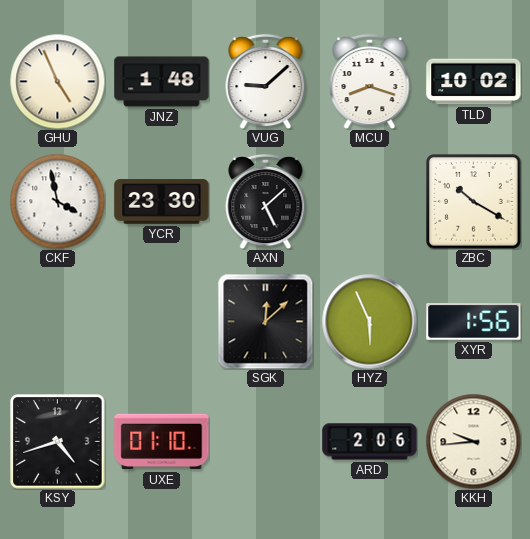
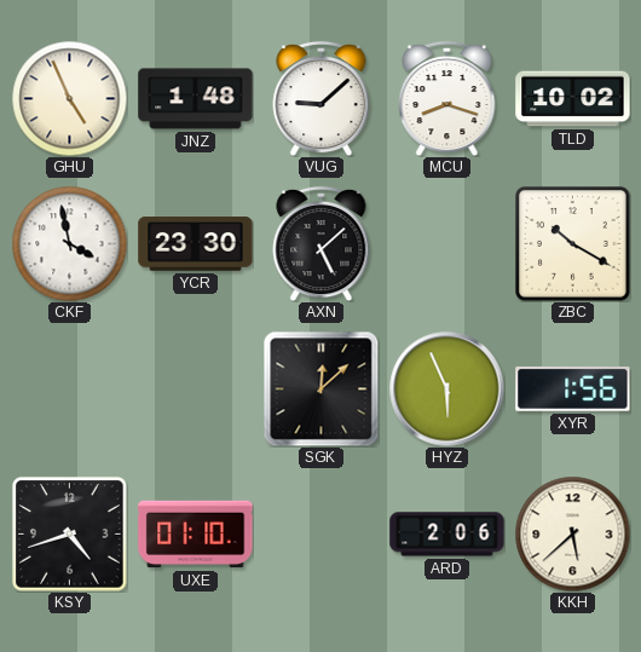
KKH: 9:44 -> 5:38 (572, 533)
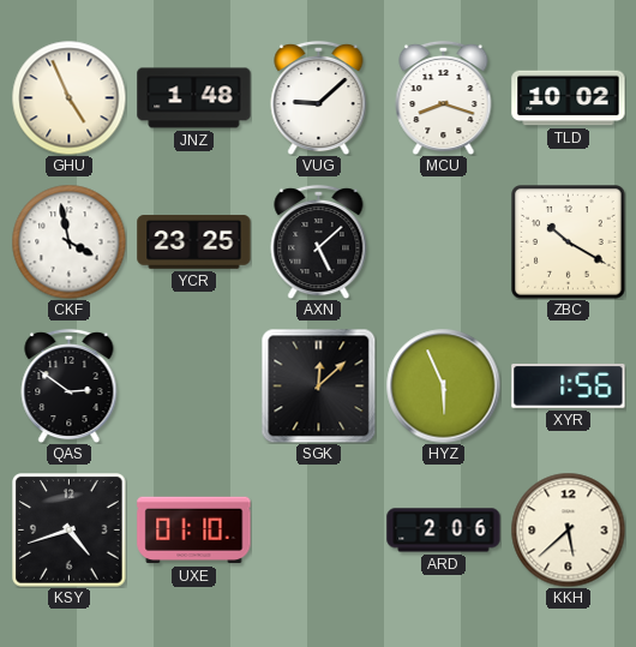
YCR: 23:30 -> 23:25 (194, 242)
QAS: none -> 2:51 (70, 385)
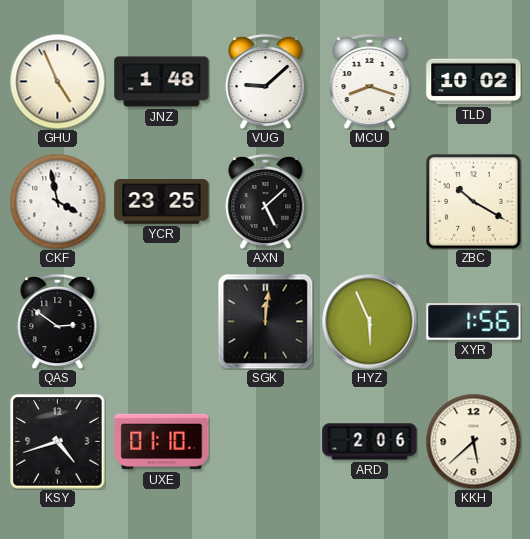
SGK: 12:08 -> 12:01 (265, 321)
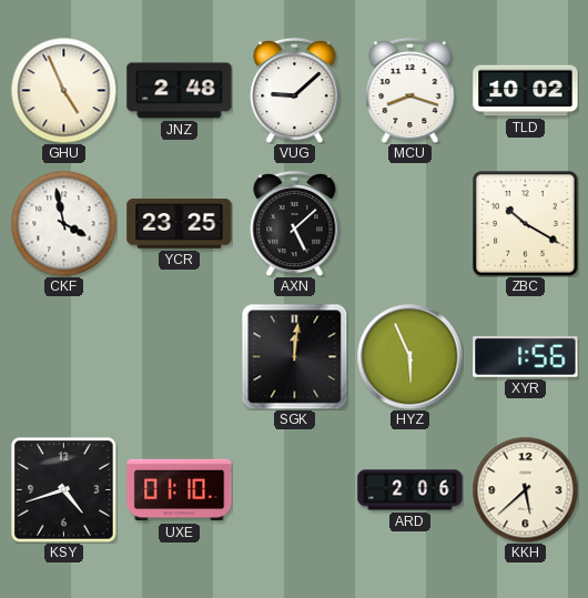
JNZ: 1:48 -> 2:48 (180, 91)
QAS: 2:51 -> none (58, 321)
